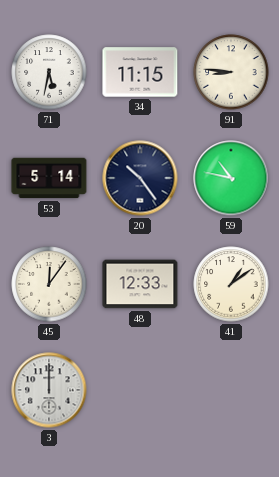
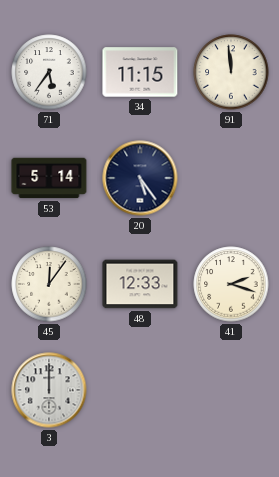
71: 5:32 -> 5:36 (49, 72)
91: 8:46 -> 11:59 (231, 72)
20: 10:24 -> 5:24 (140, 178)
59: 10:47 -> none (231, 178)
41: 1:09 -> 2:18 (231, 284)
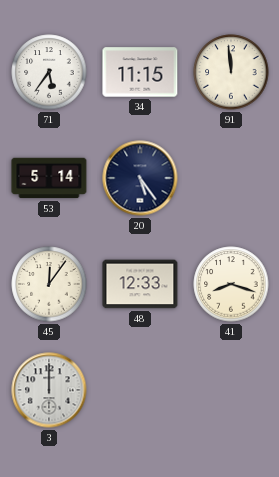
41: 2:18 -> 8:18 (231, 284)
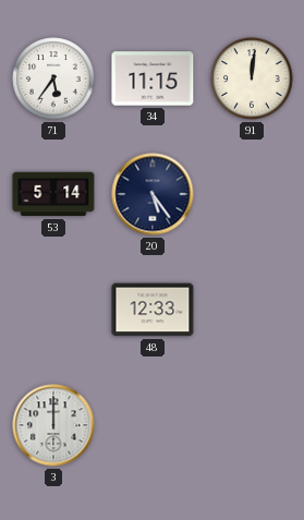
91: 11:59 -> 12:01 (252, 78)
45: 12:06 -> none (49, 284)
41: 8:18 -> none (231, 284)
